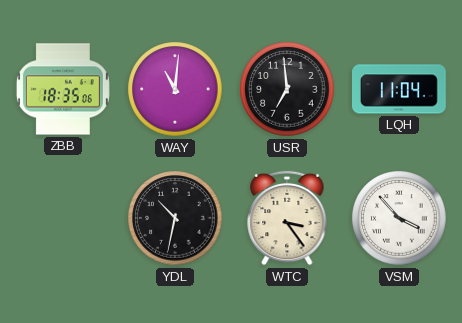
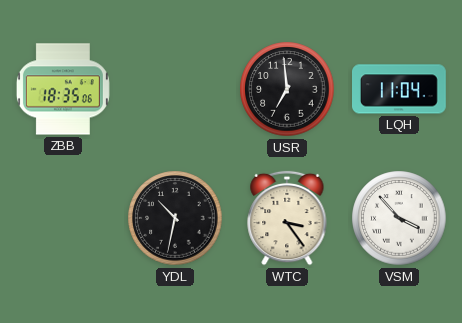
WAY: 11:01 -> none (175, 89)
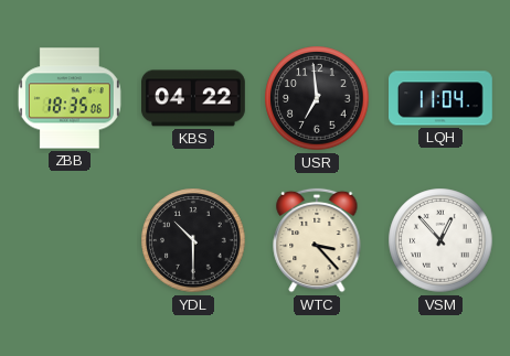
KBS: none -> 04:22 (194, 98)
YDL: 10:32 -> 10:30 (193, 240)
WTC: 3:24 -> 3:23 (317, 240)
VSM: 3:53 -> 12:53 (440, 240)
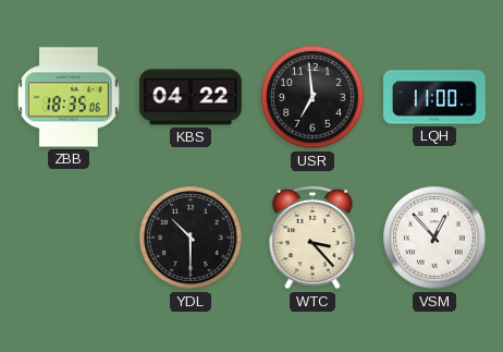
LQH: 11:04 -> 11:00 (435, 97)
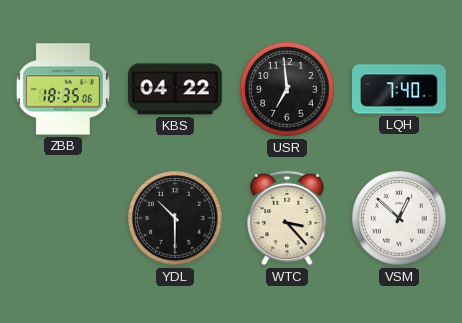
LQH: 11:00 -> 7:40 (400, 89)
VSM: 12:53 -> 12:52 (399, 218)
